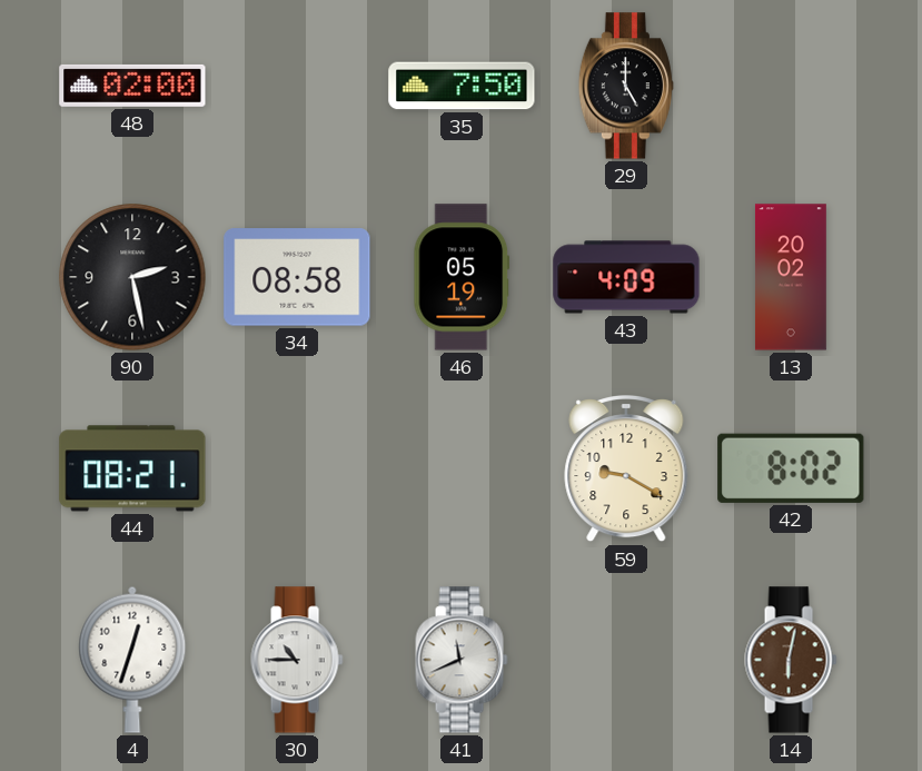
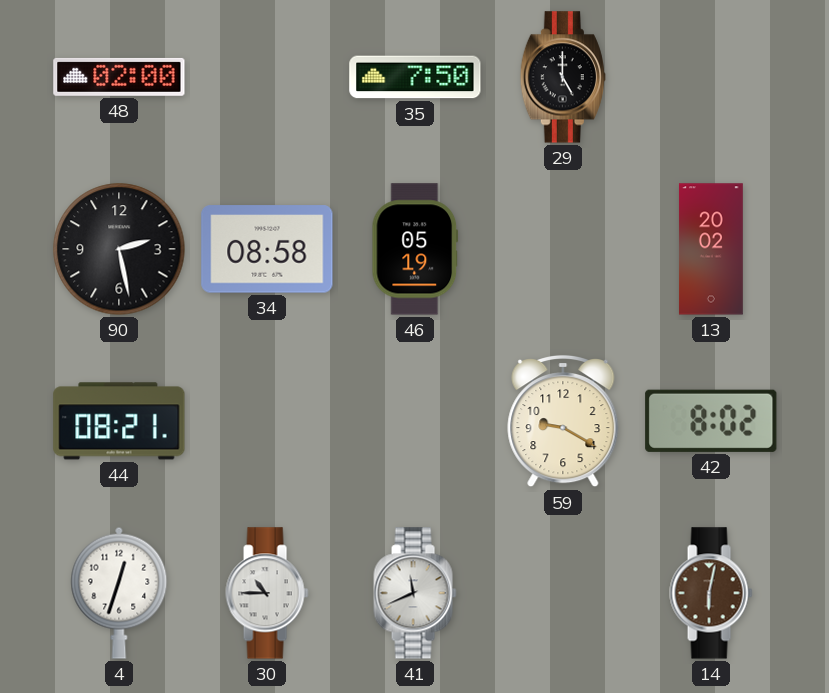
43: 4:09 -> none (626, 277)
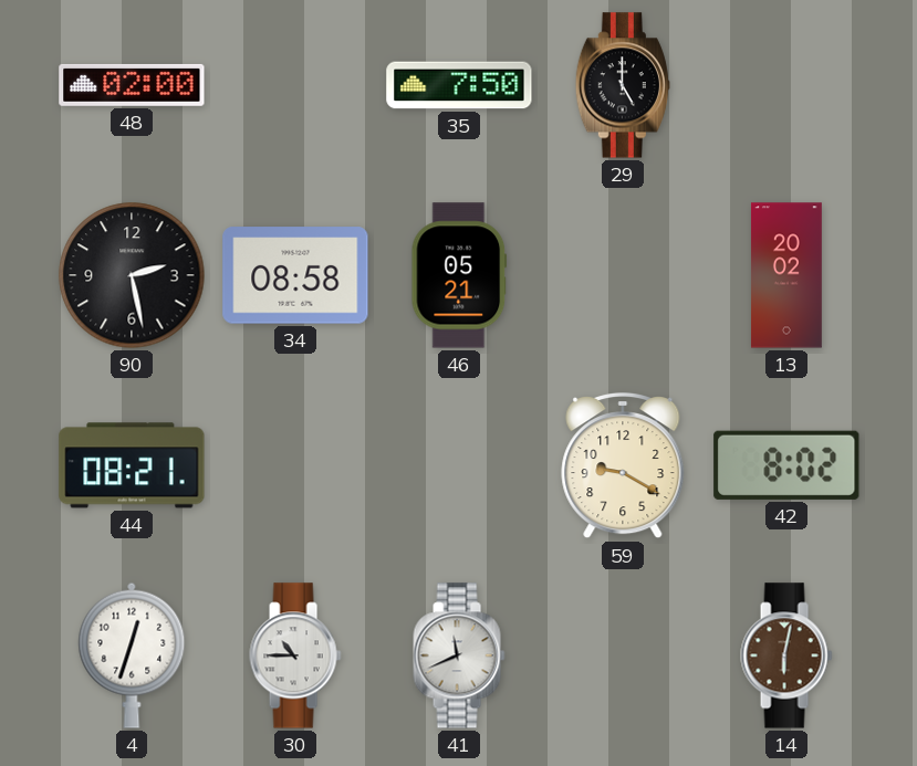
46: 05:19 -> 05:21 (459, 275)
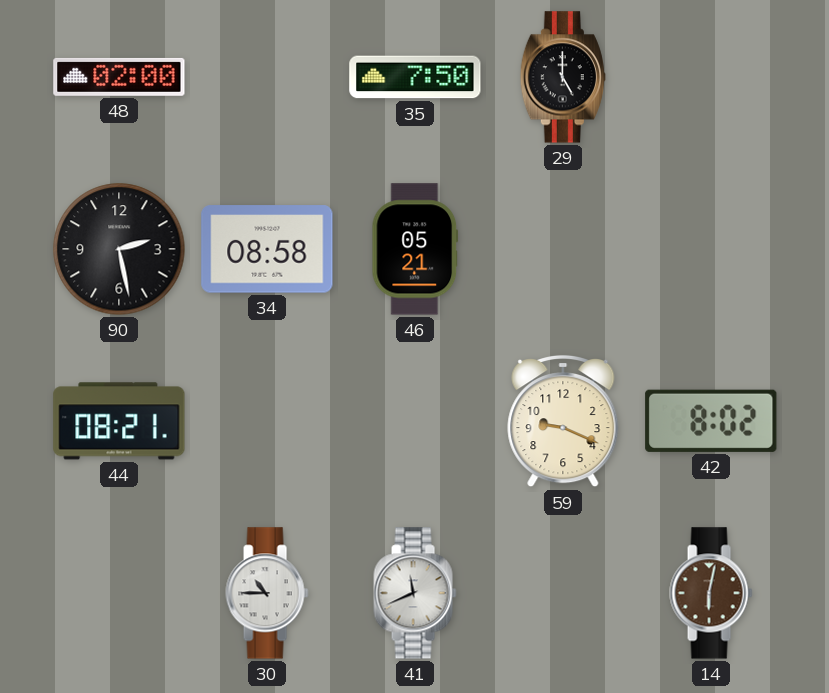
13: 20:02 -> none (786, 275)
59: 9:20 -> 9:19 (563, 421)
4: 12:33 -> none (132, 655)
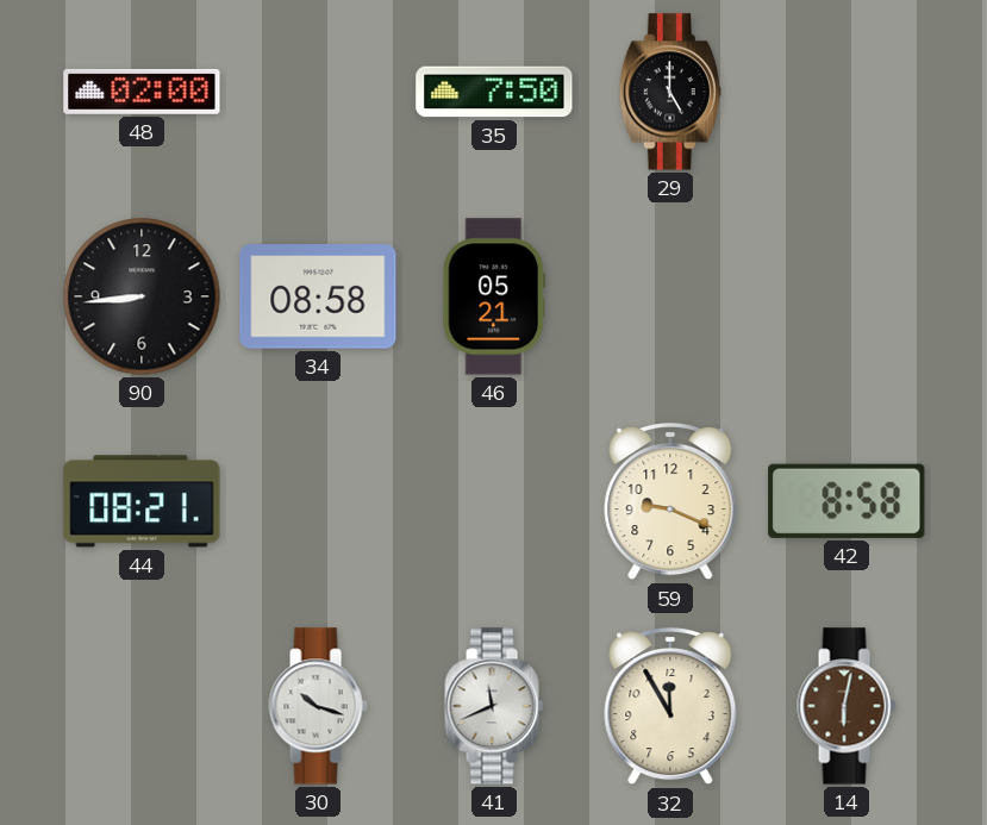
90: 2:28 -> 8:44 (142, 296)
42: 8:02 -> 8:58 (847, 501)
30: 10:45 -> 10:18 (318, 706)
32: none -> 11:55 (670, 706)
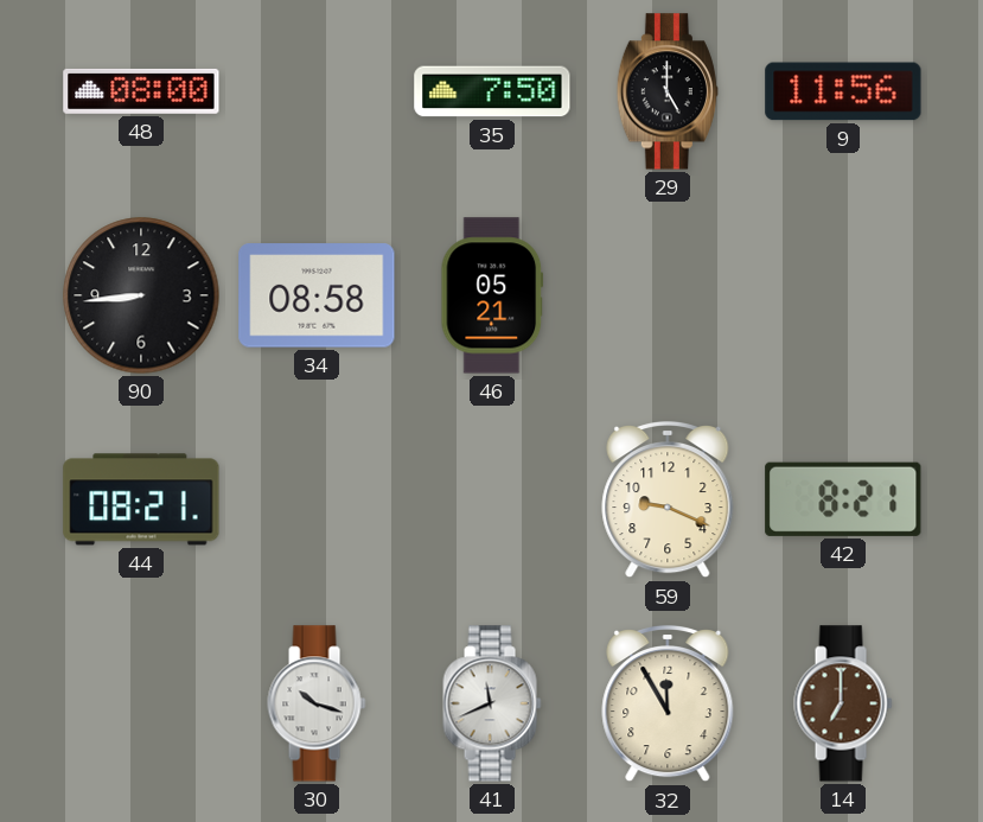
48: 02:00 -> 08:00 (141, 91)
9: none -> 11:56 (843, 91)
42: 8:58 -> 8:21 (843, 499)
14: 6:02 -> 7:00 (843, 703)
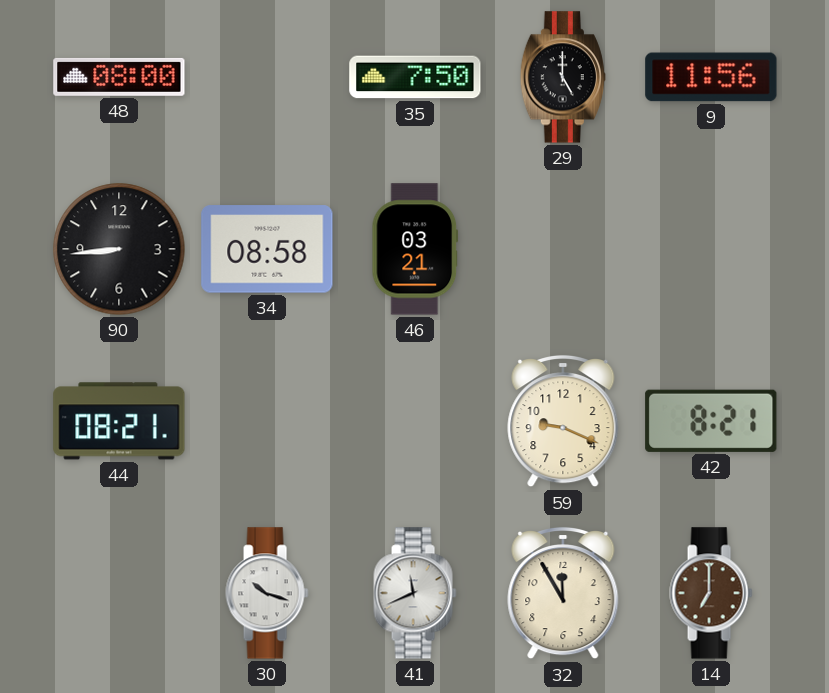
46: 05:21 -> 03:21 (415, 249)
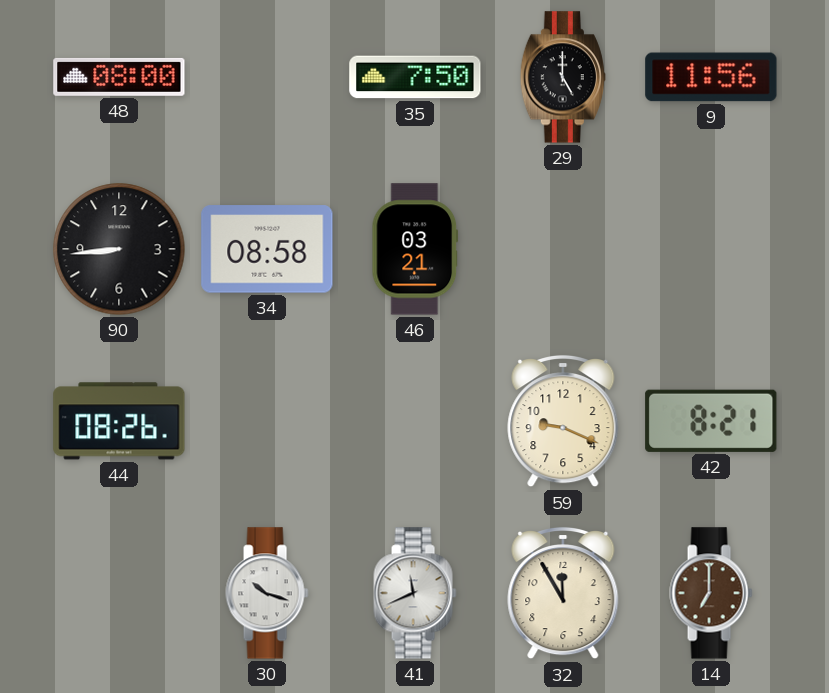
44: 08:21 -> 08:26 (119, 421)
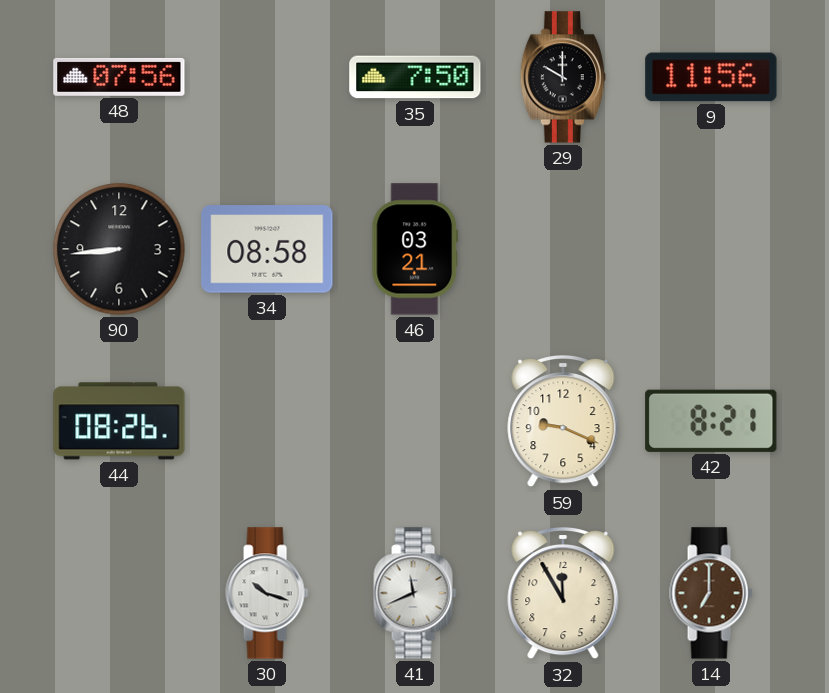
48: 08:00 -> 07:56 (119, 77)
29: 5:00 -> 10:00 (563, 77)
